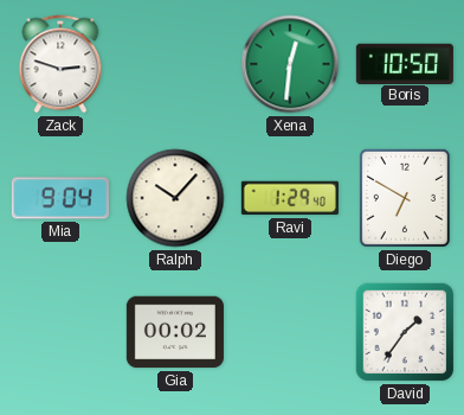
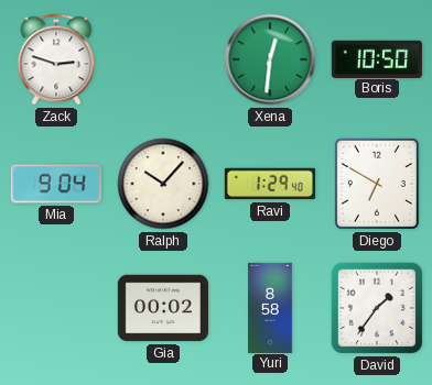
Yuri: none -> 8:58 (270, 307)
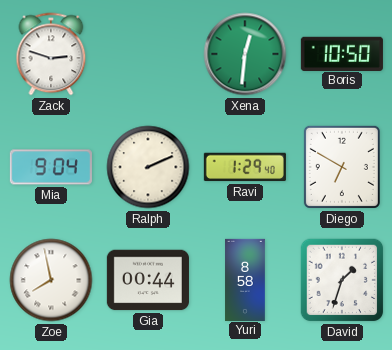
Ralph: 10:07 -> 2:11 (148, 167)
Zoe: none -> 7:58 (51, 280)
Gia: 00:02 -> 00:44 (148, 280)
David: 1:36 -> 1:33 (342, 280)
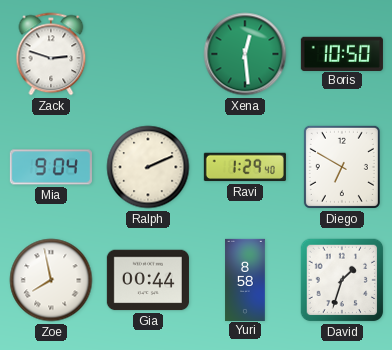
Xena: 12:31 -> 12:29 (245, 54)
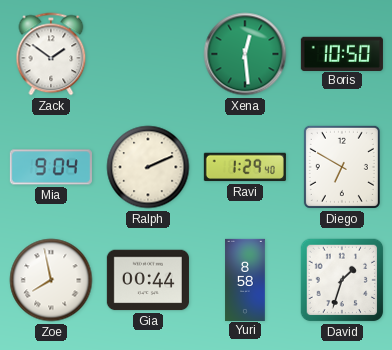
Zack: 2:48 -> 1:51 (51, 54)
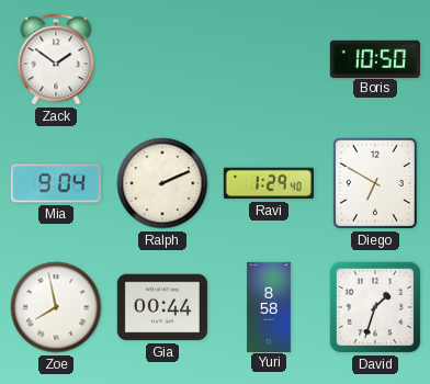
Xena: 12:29 -> none (245, 54)
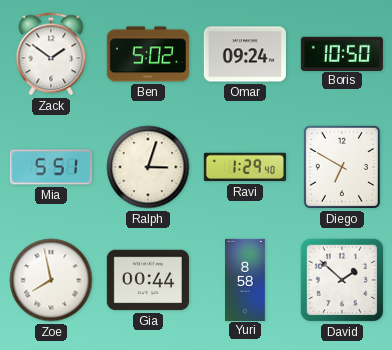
Ben: none -> 5:02 (148, 54)
Omar: none -> 09:24 (245, 54)
Mia: 9:04 -> 5:51 (51, 167)
Ralph: 2:11 -> 3:03 (148, 167)
David: 1:33 -> 1:52 (342, 280)
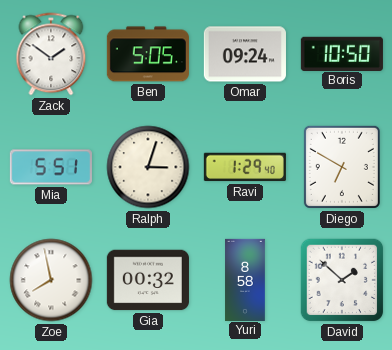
Ben: 5:02 -> 5:05 (148, 54)
Gia: 00:44 -> 00:32 (148, 280)
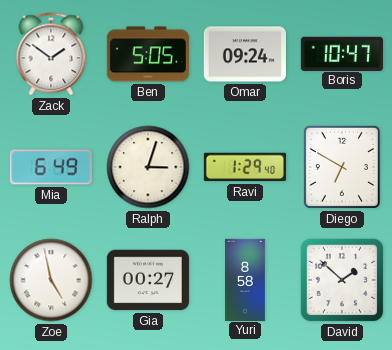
Boris: 10:50 -> 10:47 (342, 53)
Mia: 5:51 -> 6:49 (51, 167)
Zoe: 7:58 -> 4:58 (51, 280)
Gia: 00:32 -> 00:27 (148, 280)
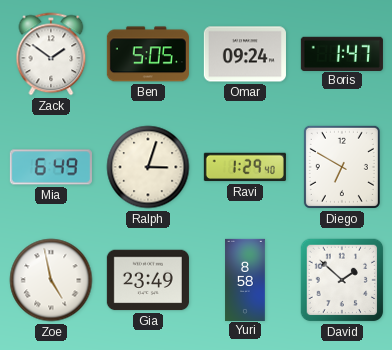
Boris: 10:47 -> 1:47 (342, 53)
Gia: 00:27 -> 23:49 (148, 280)
